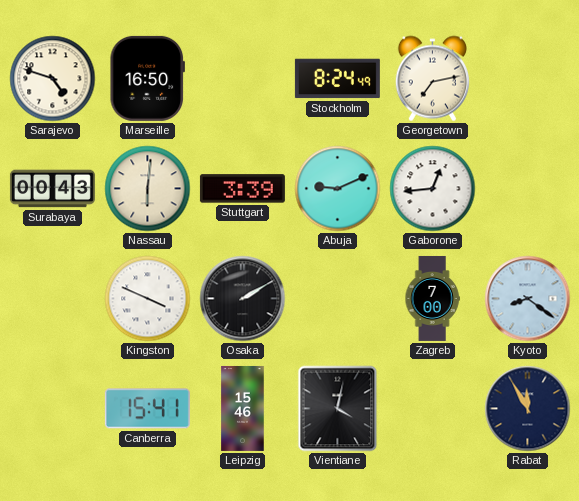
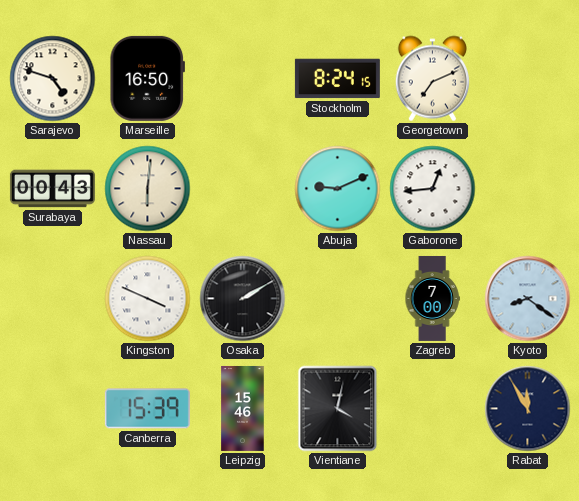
Stockholm: 8:24:49 -> 8:24:15 (337, 79)
Georgetown: 7:13 -> 7:11 (432, 79)
Stuttgart: 3:39 -> none (242, 189)
Canberra: 15:41 -> 15:39 (147, 409)
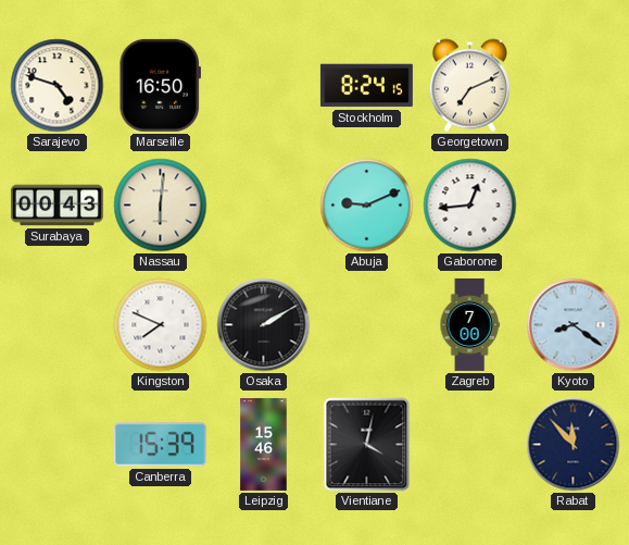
Kingston: 3:49 -> 7:49 (161, 325)
Rabat: 11:55 -> 11:53 (574, 445)
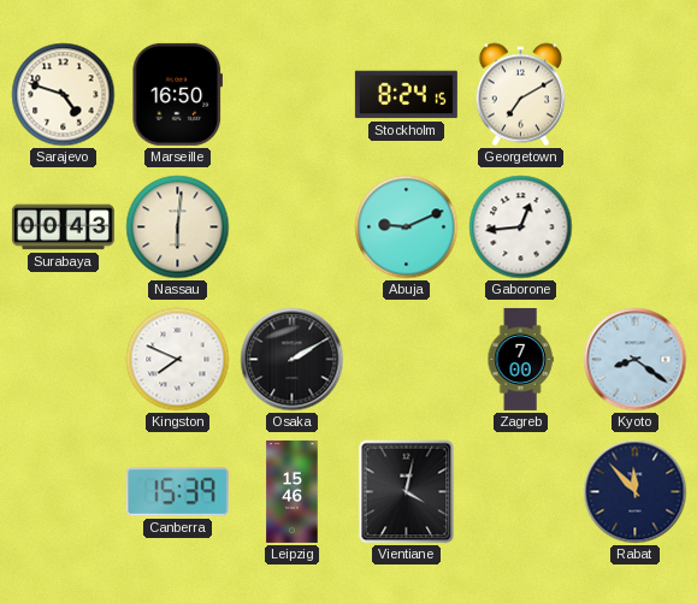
Georgetown: 7:11 -> 7:10 (520, 95)
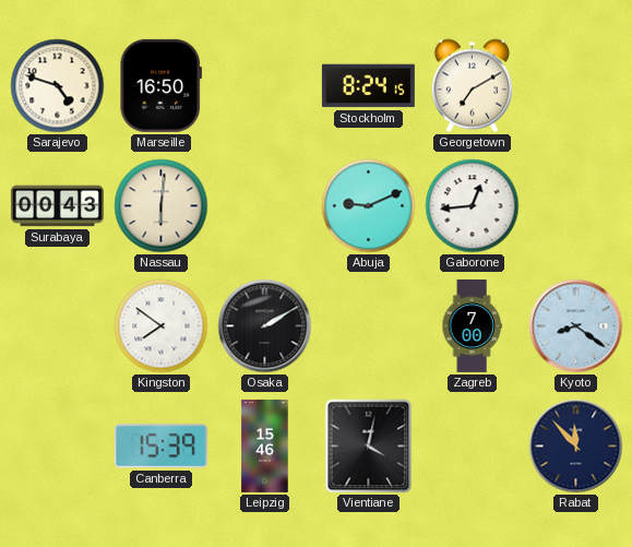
Kingston: 7:49 -> 7:51 (162, 326)
